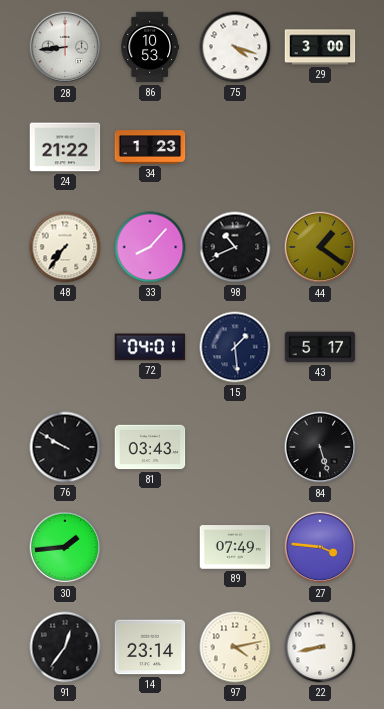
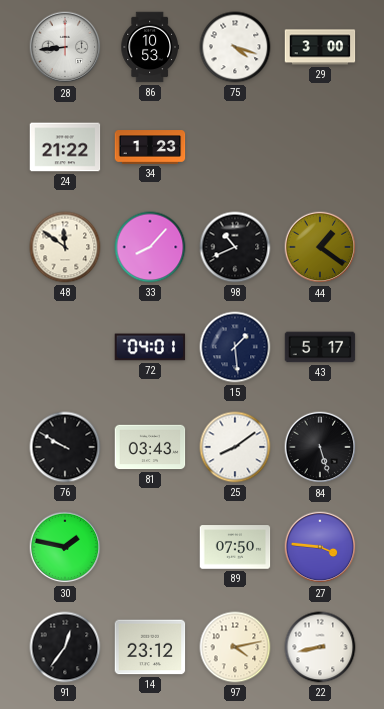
48: 7:36 -> 11:51 (65, 247)
25: none -> 8:09 (235, 447)
30: 1:44 -> 1:47 (65, 547)
89: 07:49 -> 07:50 (235, 547)
14: 23:14 -> 23:12 (150, 647)
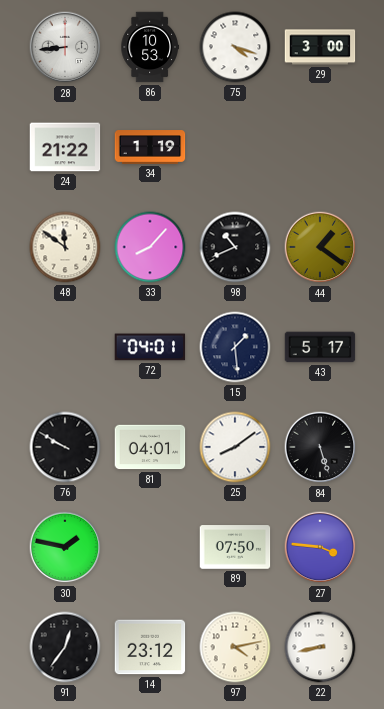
34: 1:23 -> 1:19 (150, 147)
81: 03:43 -> 04:01 (150, 447)
